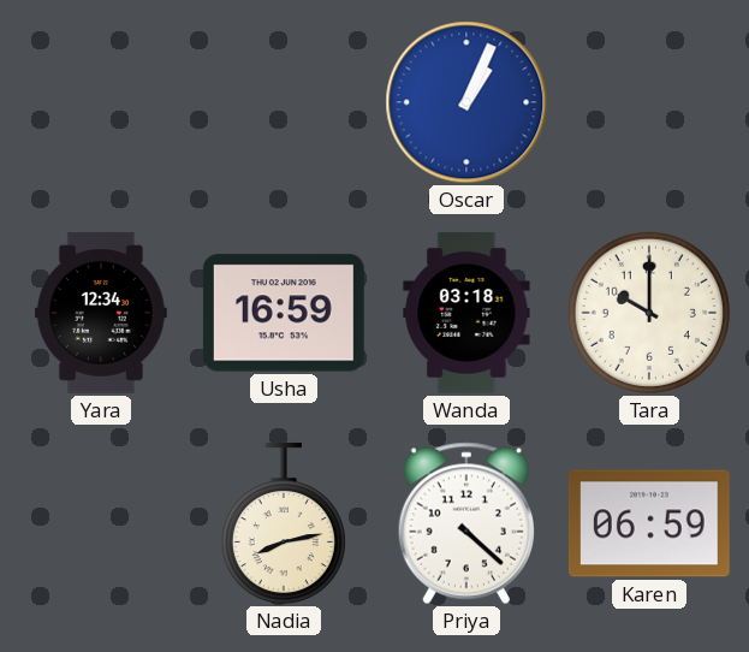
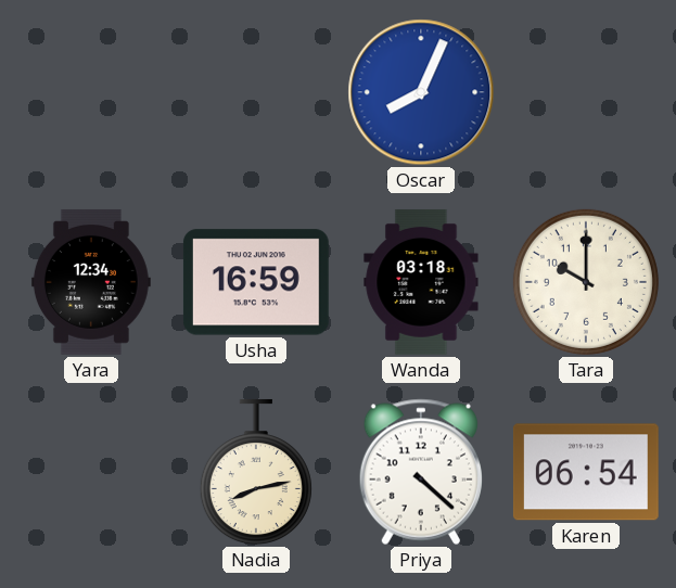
Oscar: 1:04 -> 8:04 (421, 92)
Karen: 06:59 -> 06:54 (586, 472)
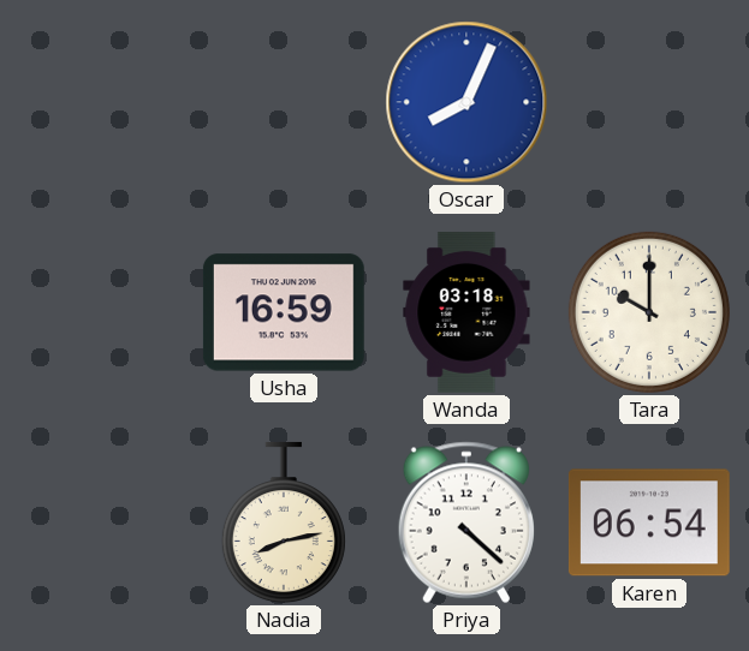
Yara: 12:34 -> none (91, 282)
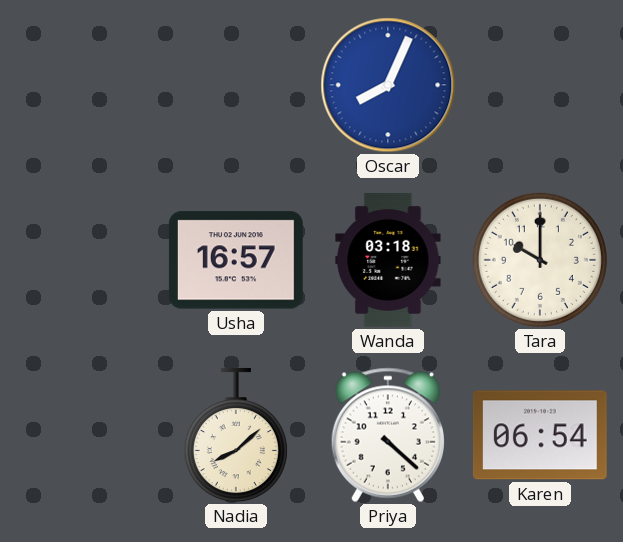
Usha: 16:59 -> 16:57 (236, 260)
Nadia: 8:13 -> 8:08 (236, 435)
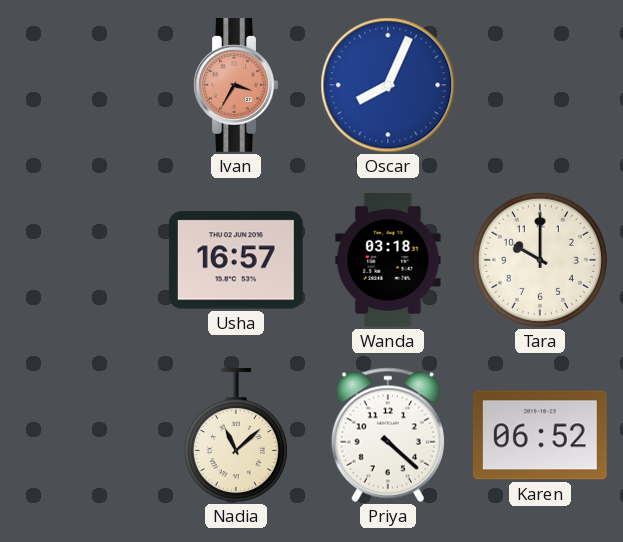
Ivan: none -> 3:35 (236, 85)
Nadia: 8:08 -> 11:08 (236, 435)
Karen: 06:54 -> 06:52 (540, 435)
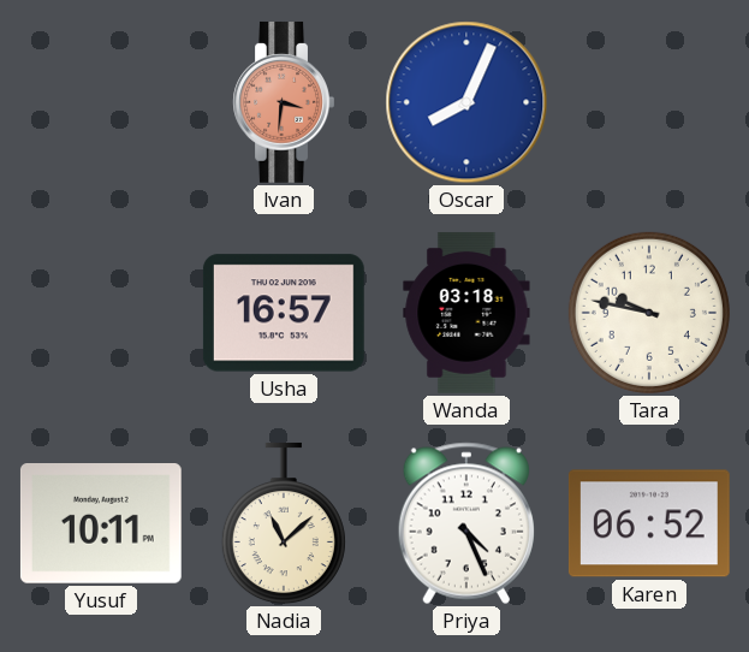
Ivan: 3:35 -> 3:31 (284, 102)
Tara: 10:00 -> 9:47 (649, 313)
Yusuf: none -> 10:11 (101, 524)
Priya: 4:22 -> 4:26 (466, 523)
